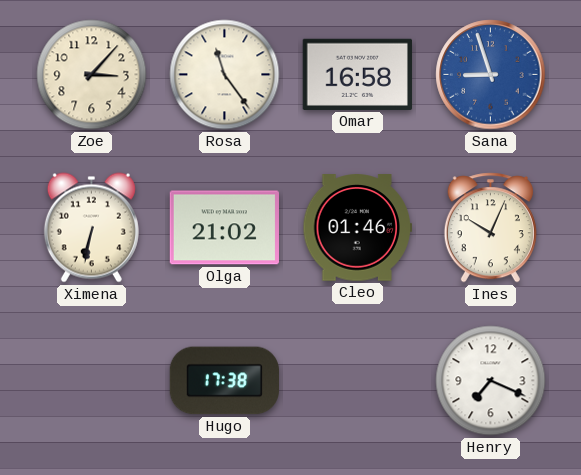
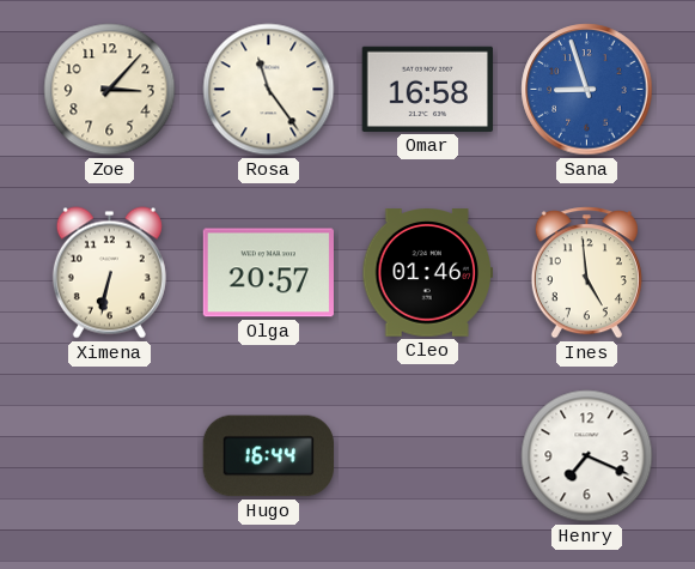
Olga: 21:02 -> 20:57 (268, 273)
Ines: 10:04 -> 4:59 (586, 273)
Hugo: 17:38 -> 16:44 (268, 456)
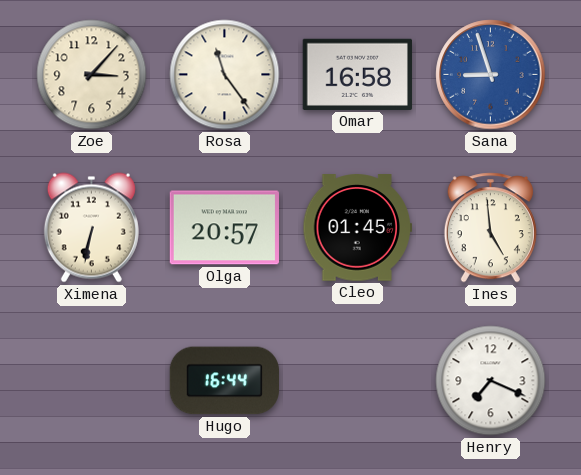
Cleo: 01:46 -> 01:45 (357, 228)
